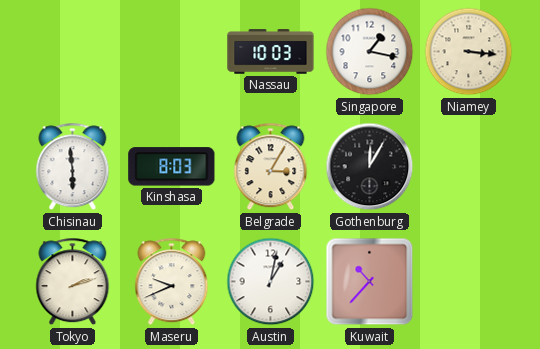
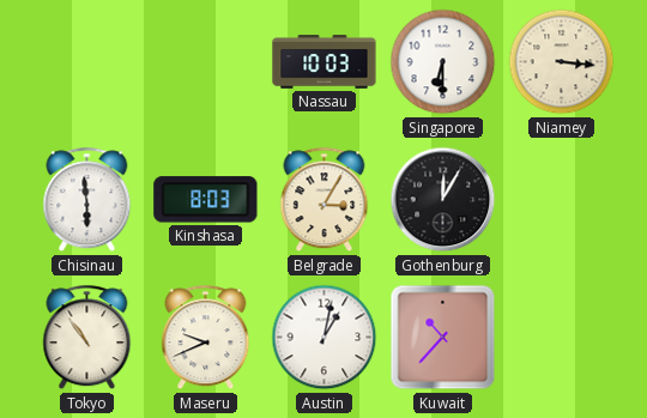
Singapore: 1:17 -> 6:30 (443, 62)
Tokyo: 2:12 -> 10:54 (87, 338)
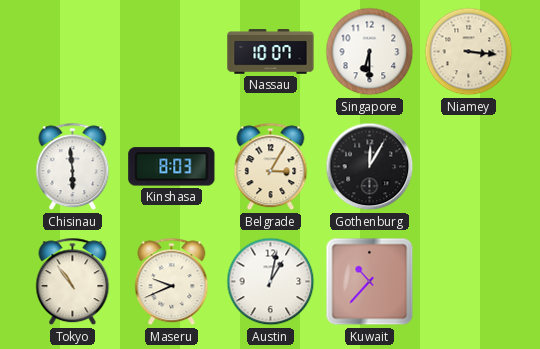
Nassau: 10:03 -> 10:07 (271, 52)
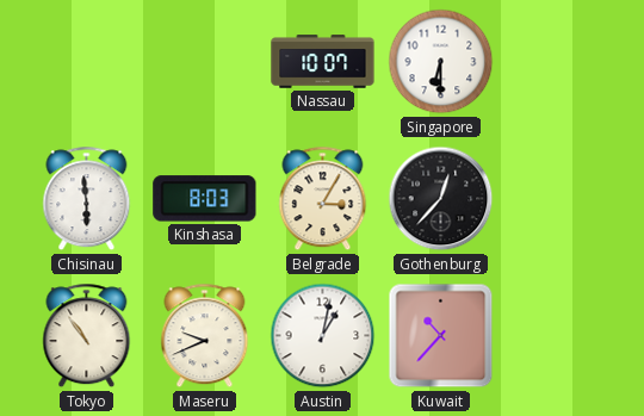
Niamey: 3:16 -> none (469, 52)
Gothenburg: 12:05 -> 12:37 (441, 199)
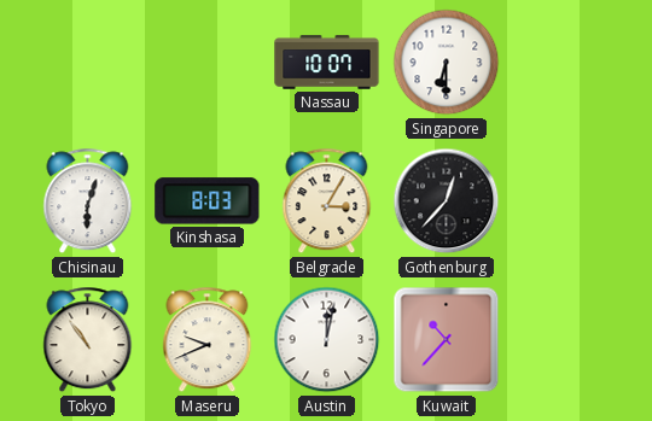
Chisinau: 5:59 -> 6:03 (88, 201)
Austin: 1:02 -> 12:02 (327, 340)
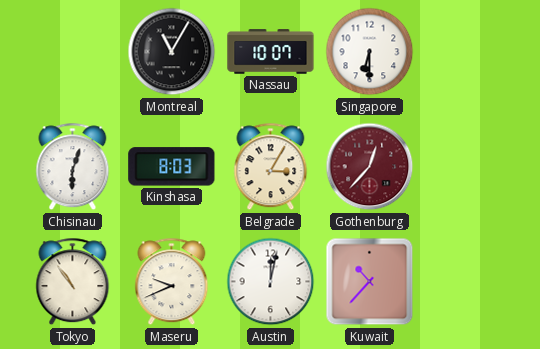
Montreal: none -> 11:05 (172, 52)
Gothenburg dial: black -> burgundy (370, 167)
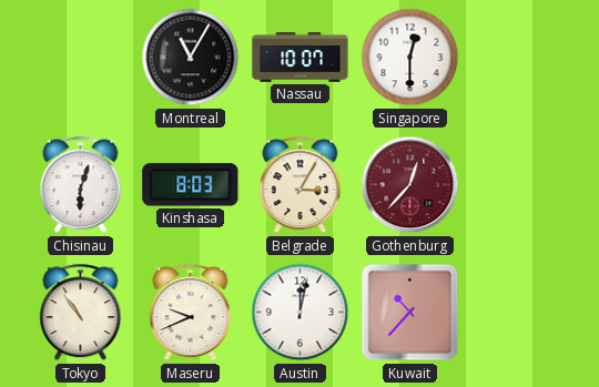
Singapore: 6:30 -> 12:30 (410, 58)
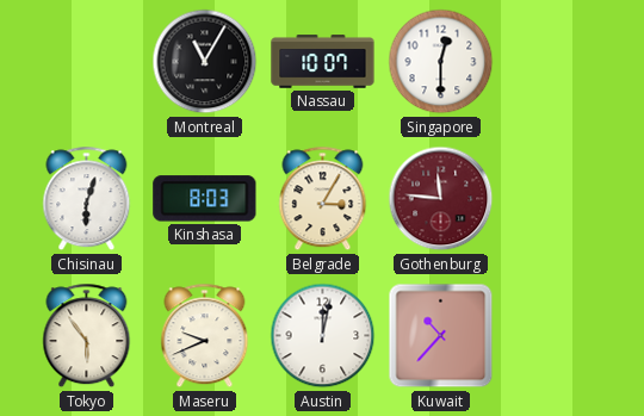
Gothenburg: 12:37 -> 11:46 (441, 199)
Tokyo: 10:54 -> 5:54 (87, 336)
